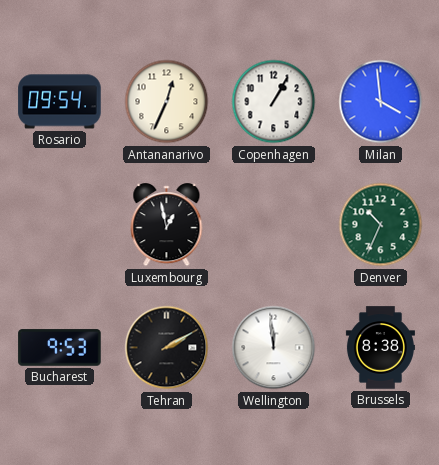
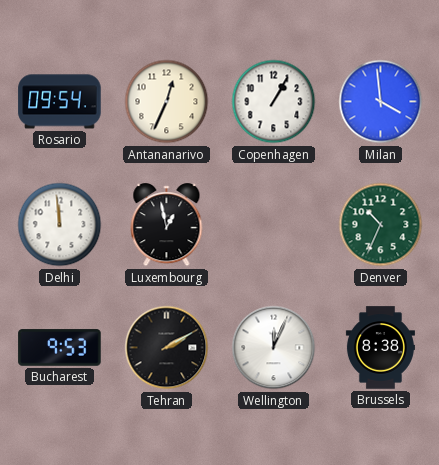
Delhi: none -> 11:59 (60, 225)
Wellington: 11:59 -> 12:04 (274, 348)
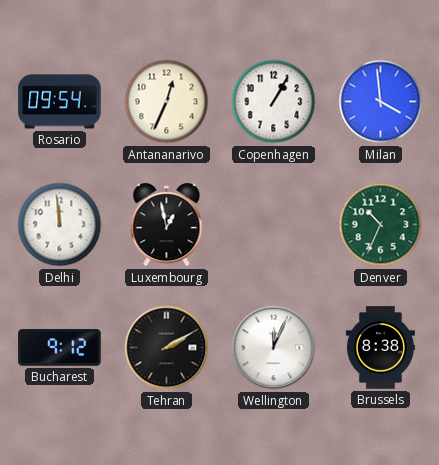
Bucharest: 9:53 -> 9:12 (60, 348)
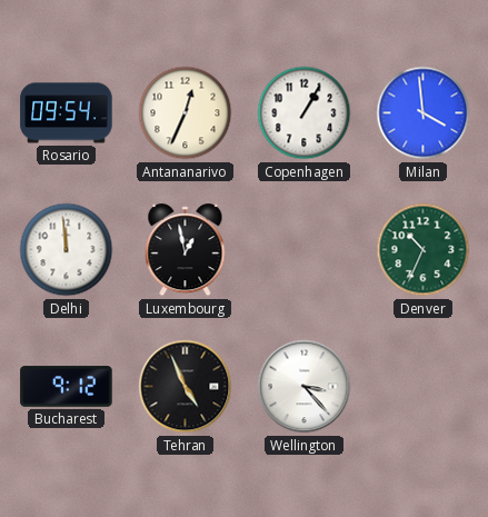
Tehran: 2:10 -> 4:56 (186, 387)
Wellington: 12:04 -> 3:23 (305, 387)
Brussels: 8:38 -> none (380, 348)
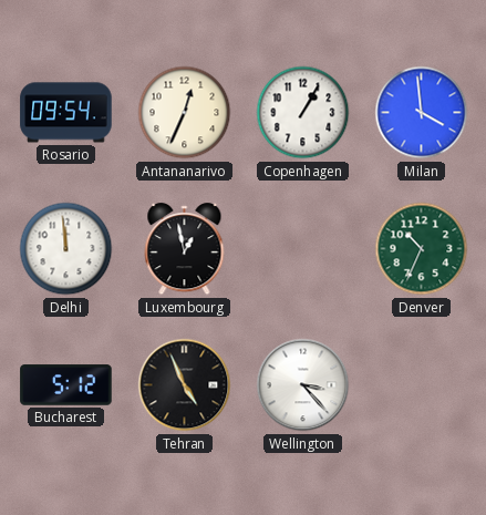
Bucharest: 9:12 -> 5:12 (66, 385)
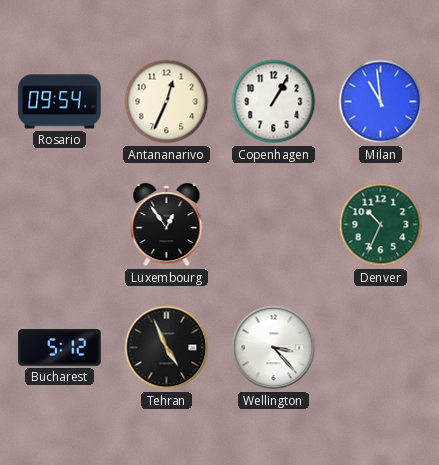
Milan: 3:59 -> 10:59 (381, 102)
Delhi: 11:59 -> none (66, 249)
Luxembourg: 12:58 -> 12:54 (167, 225)
